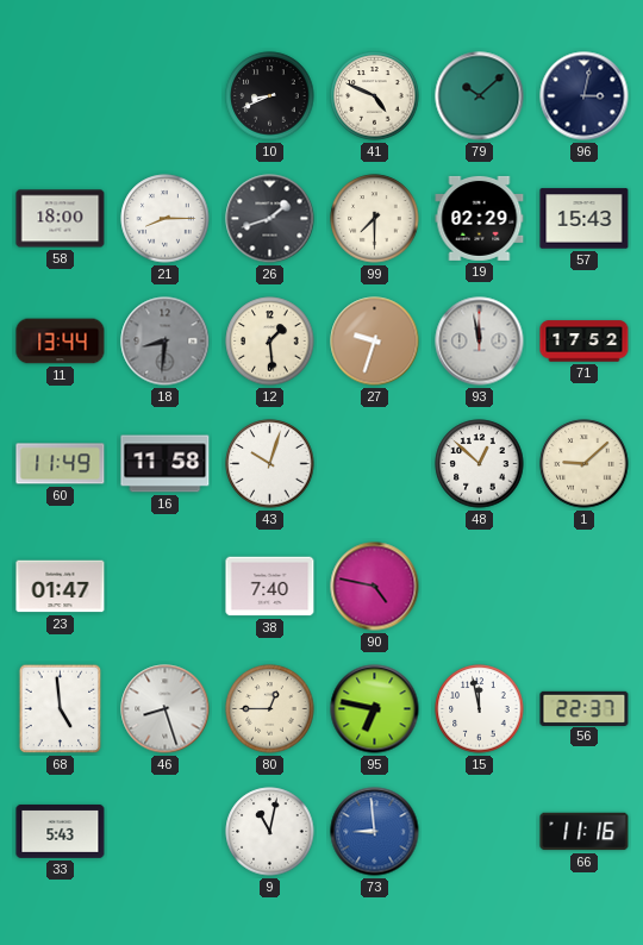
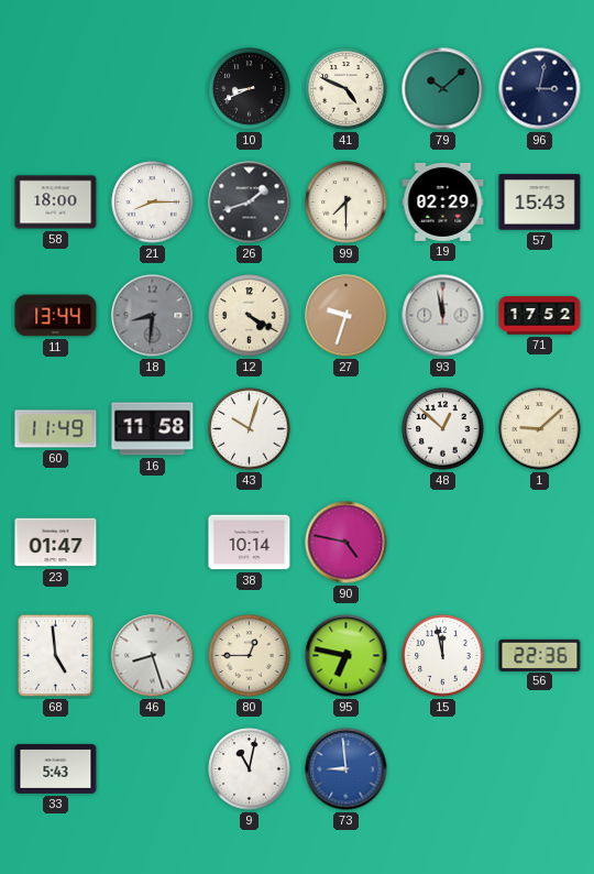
12: 1:29 -> 4:20 (250, 316)
38: 7:40 -> 10:14 (250, 543)
56: 22:37 -> 22:36 (540, 655)
66: 11:16 -> none (585, 832)
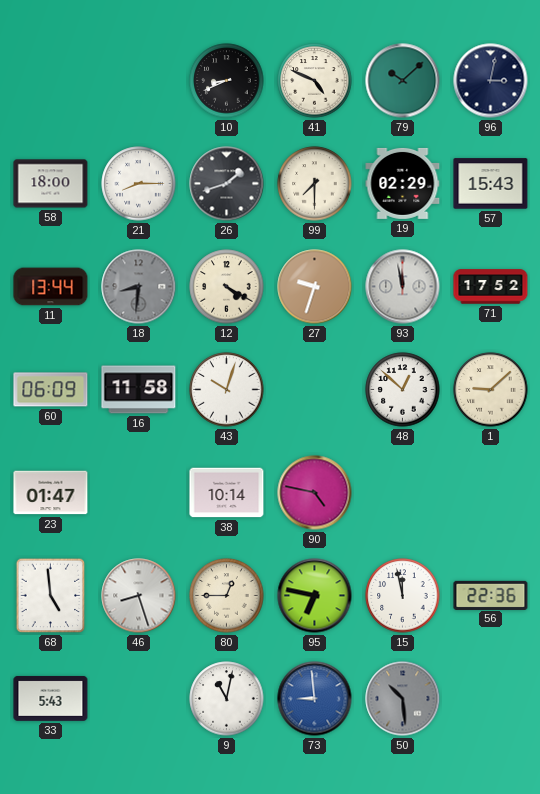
60: 11:49 -> 06:09 (51, 390)
50: none -> 10:29 (403, 699)
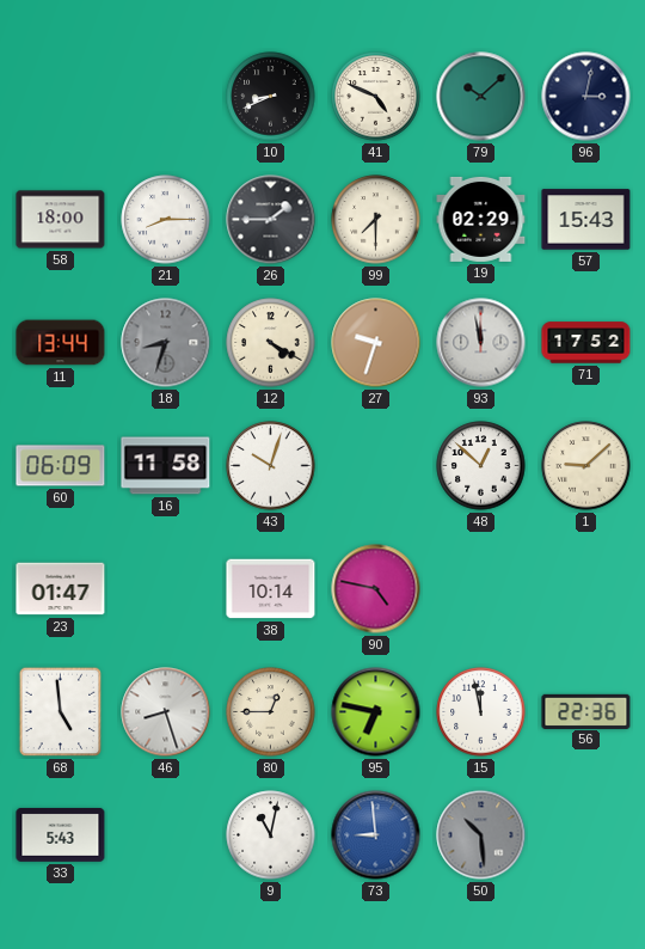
26: 1:42 -> 1:45 (271, 220)
18: 8:31 -> 8:33 (166, 343)
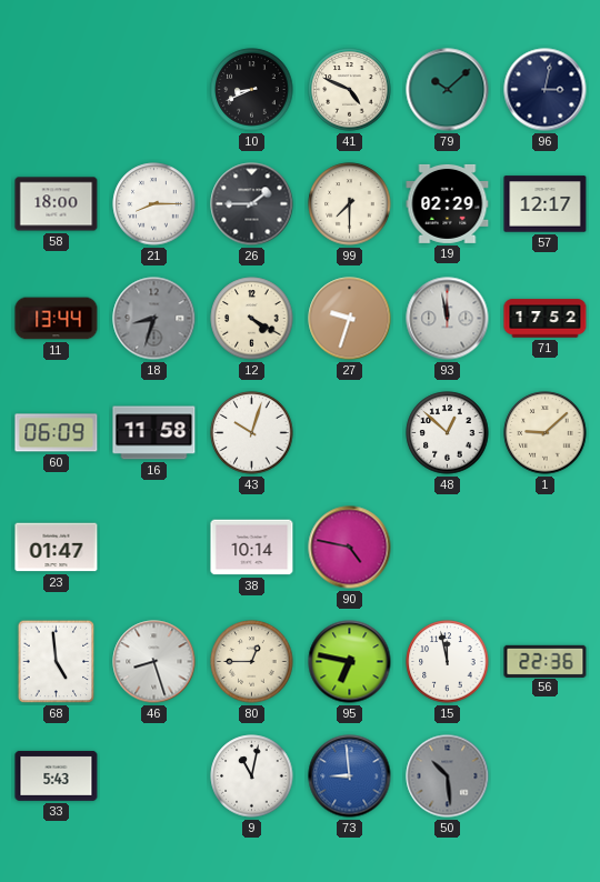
57: 15:43 -> 12:17 (546, 204)
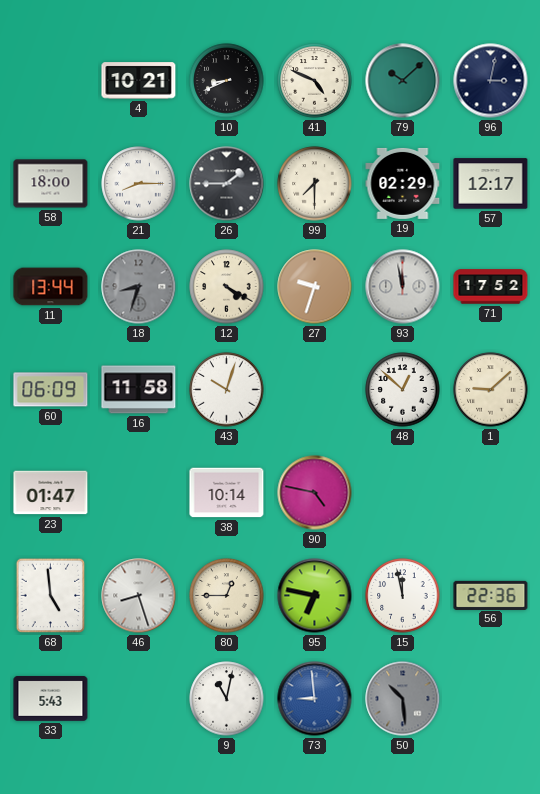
4: none -> 10:21 (139, 81)
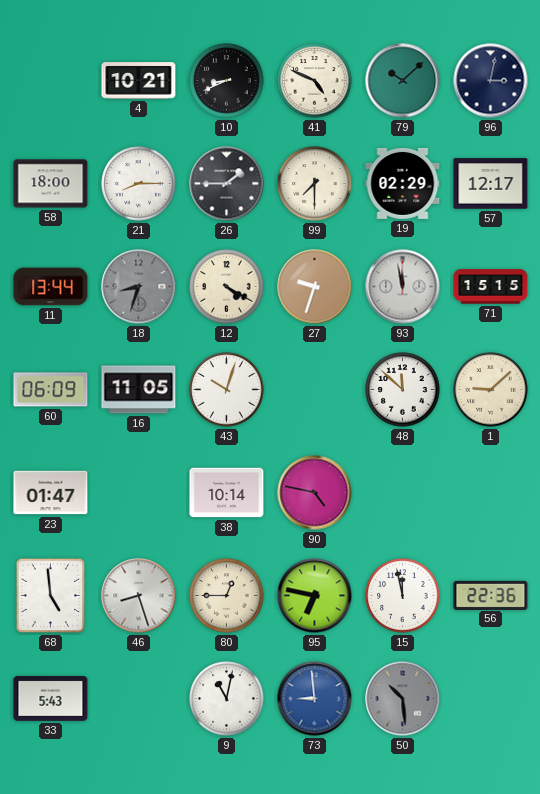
71: 17:52 -> 15:15 (491, 287)
16: 11:58 -> 11:05 (139, 390)
48: 12:52 -> 11:52 (403, 390)
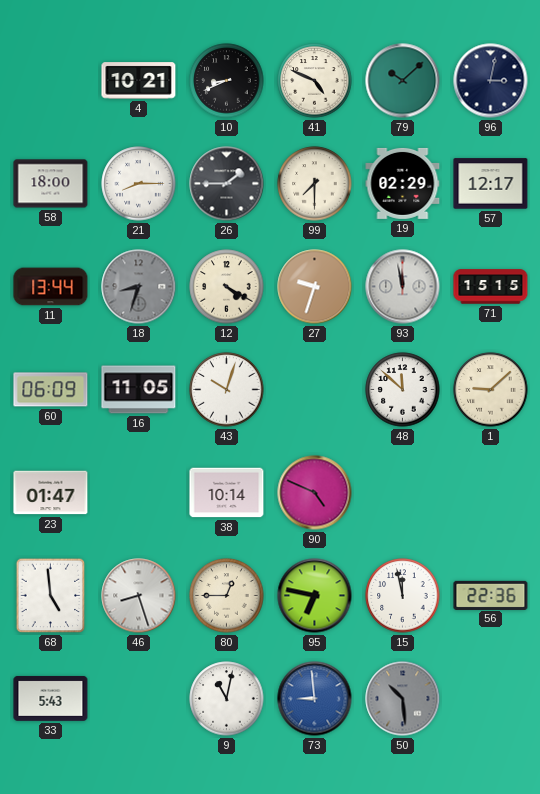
90: 4:47 -> 4:49 (315, 493)
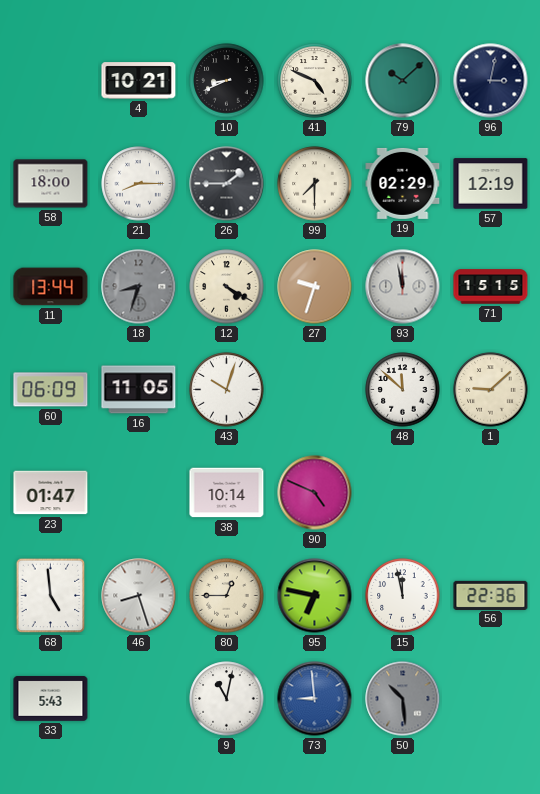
57: 12:17 -> 12:19 (491, 184)
